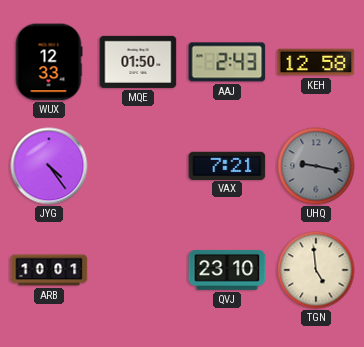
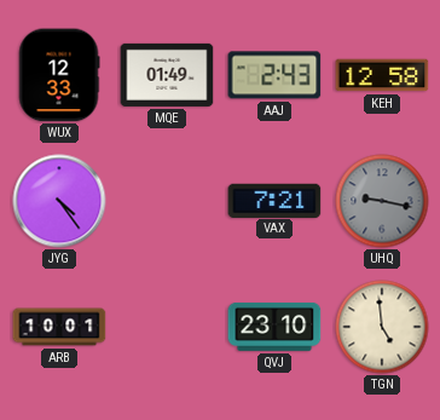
MQE: 01:50 -> 01:49 (167, 75)
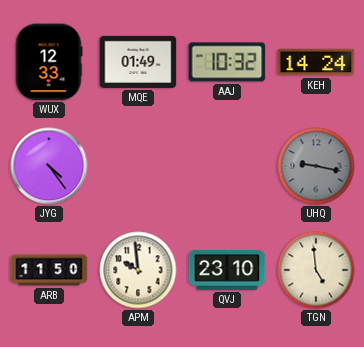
AAJ: 2:43 -> 10:32 (227, 62)
KEH: 12:58 -> 14:24 (316, 62)
VAX: 7:21 -> none (274, 200)
ARB: 10:01 -> 11:50 (49, 270)
APM: none -> 9:59 (138, 270)
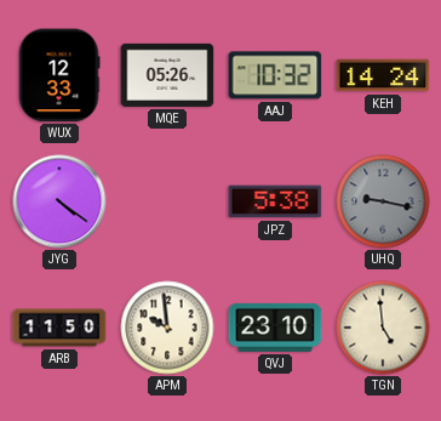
MQE: 01:49 -> 05:26 (167, 75)
JYG: 4:24 -> 4:21 (59, 201)
JPZ: none -> 5:38 (275, 201)
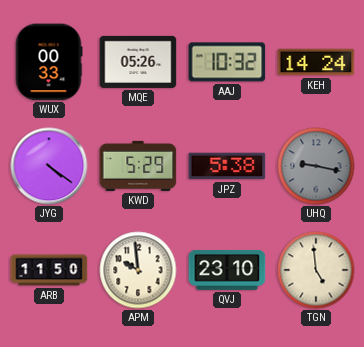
WUX: 12:33 -> 00:33 (49, 62)
KWD: none -> 5:29 (138, 166)
